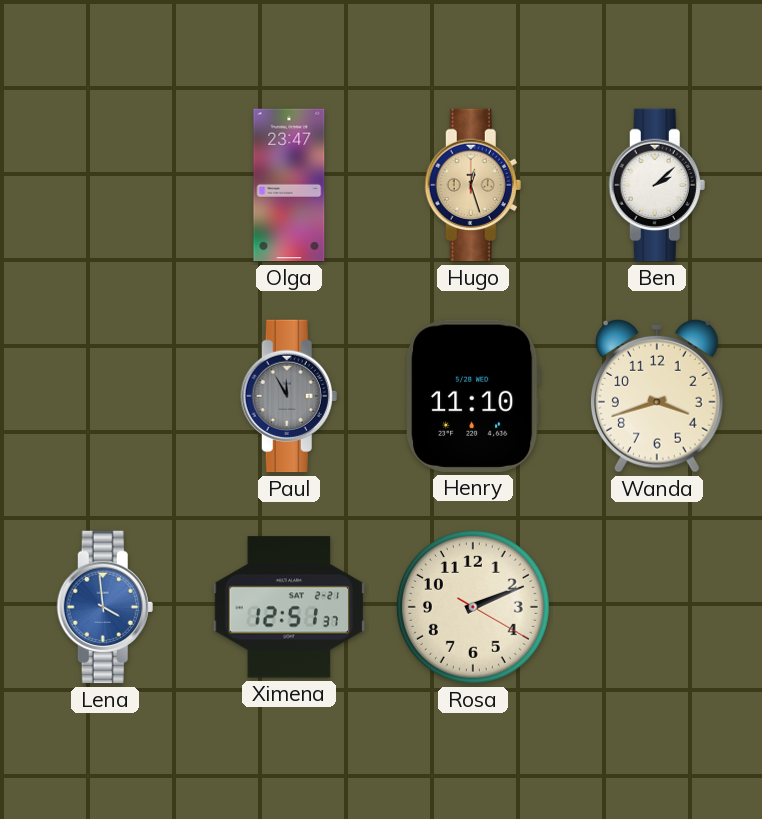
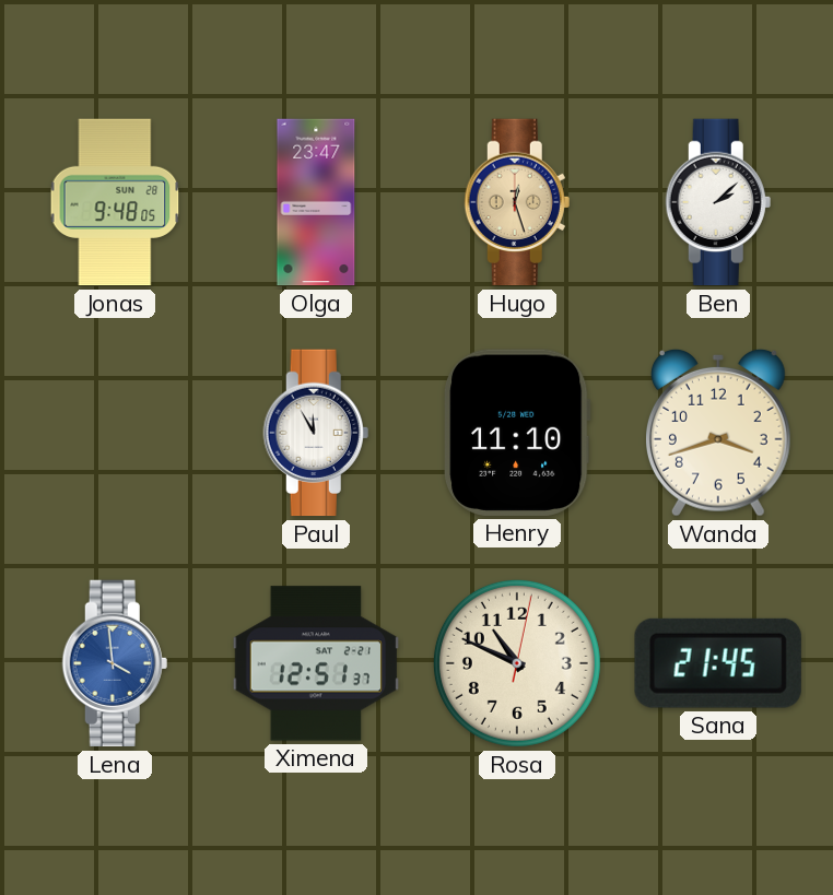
Jonas: none -> 9:48 (115, 202)
Paul dial: grey -> white (316, 433)
Rosa: 2:11 -> 10:49 (517, 663)
Sana: none -> 21:45 (718, 663)
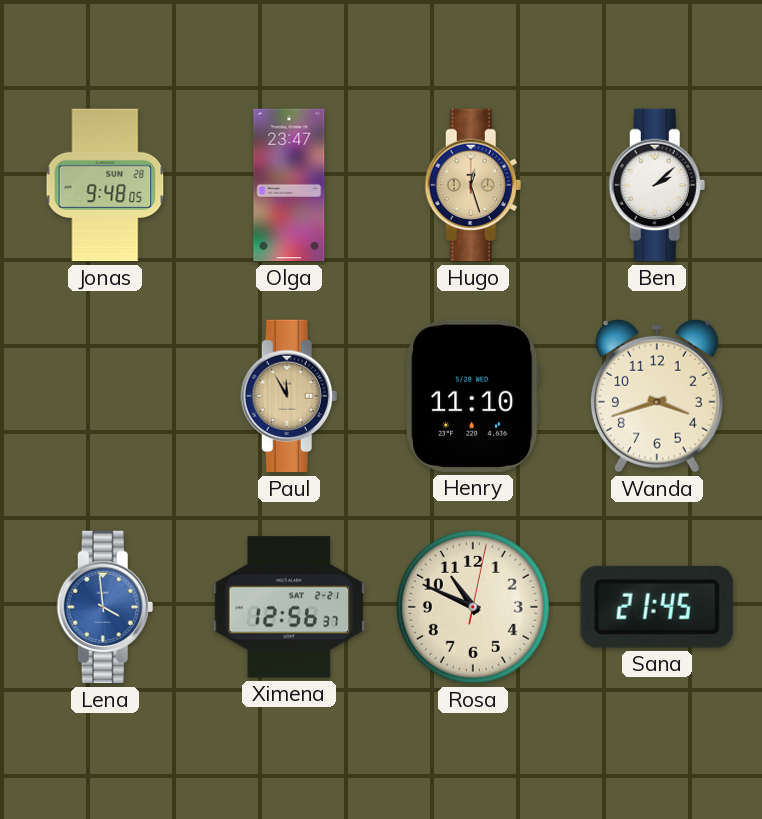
Paul dial: white -> champagne (289, 396)
Ximena: 12:51 -> 12:56 (289, 607)
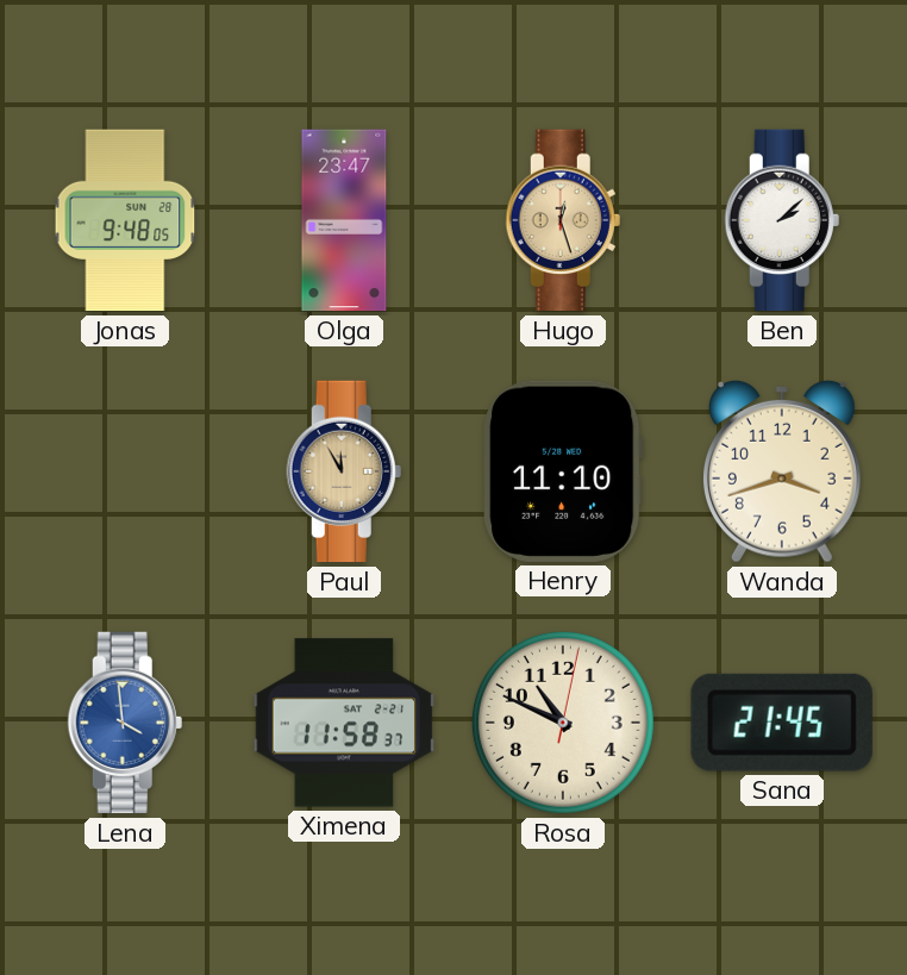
Ximena: 12:56 -> 11:58 (344, 723)
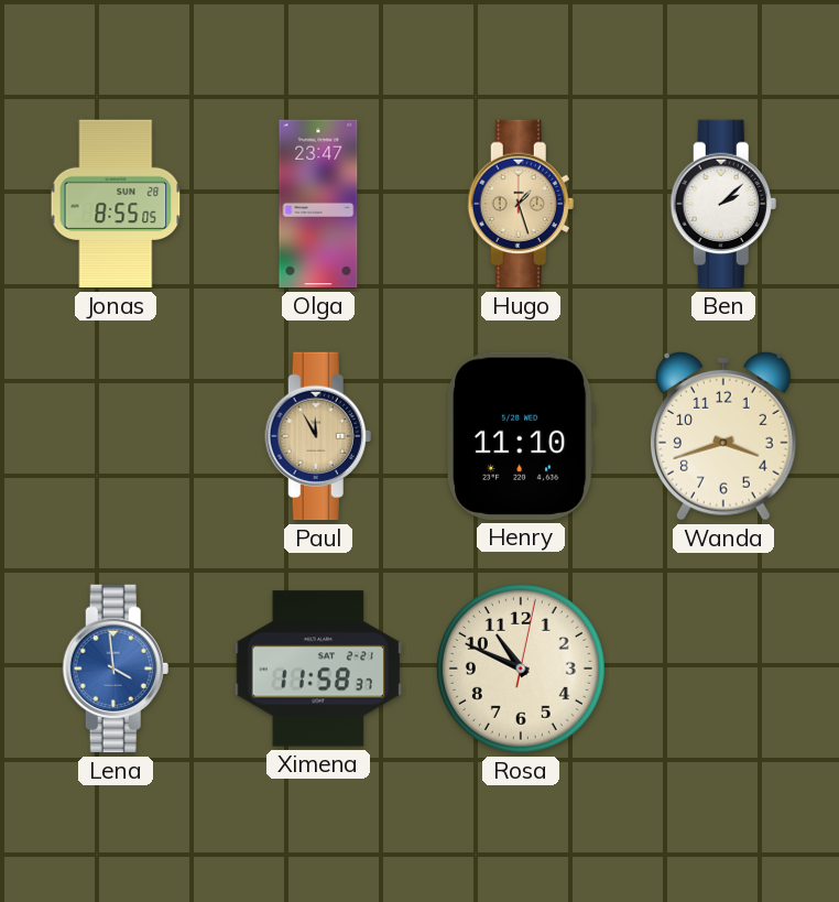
Jonas: 9:48 -> 8:55 (116, 204)
Hugo: 12:27 -> 1:27 (521, 204)
Sana: 21:45 -> none (782, 723)
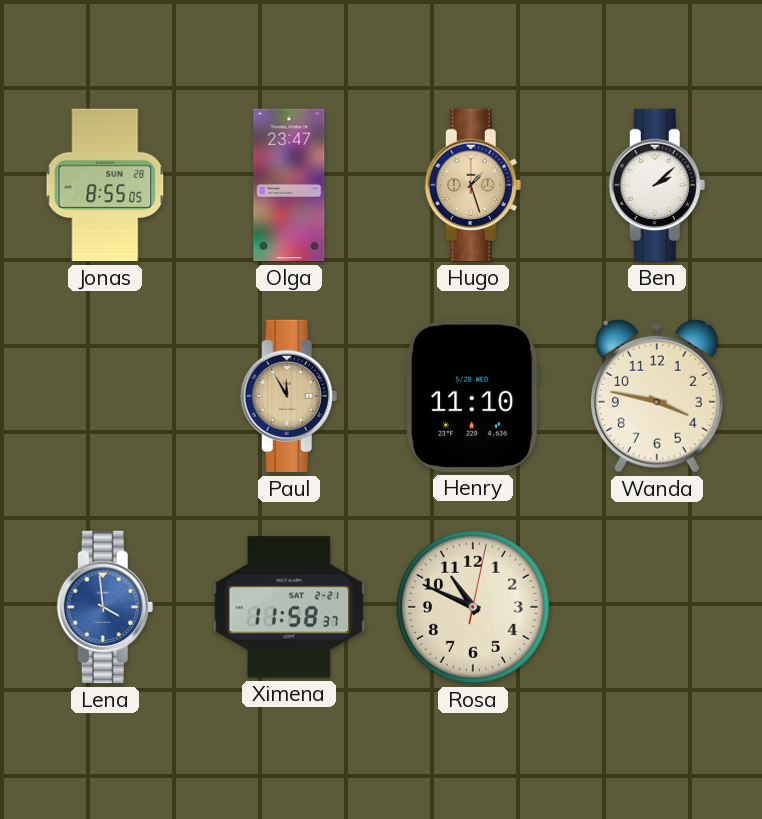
Wanda: 3:42 -> 3:47 (657, 396)
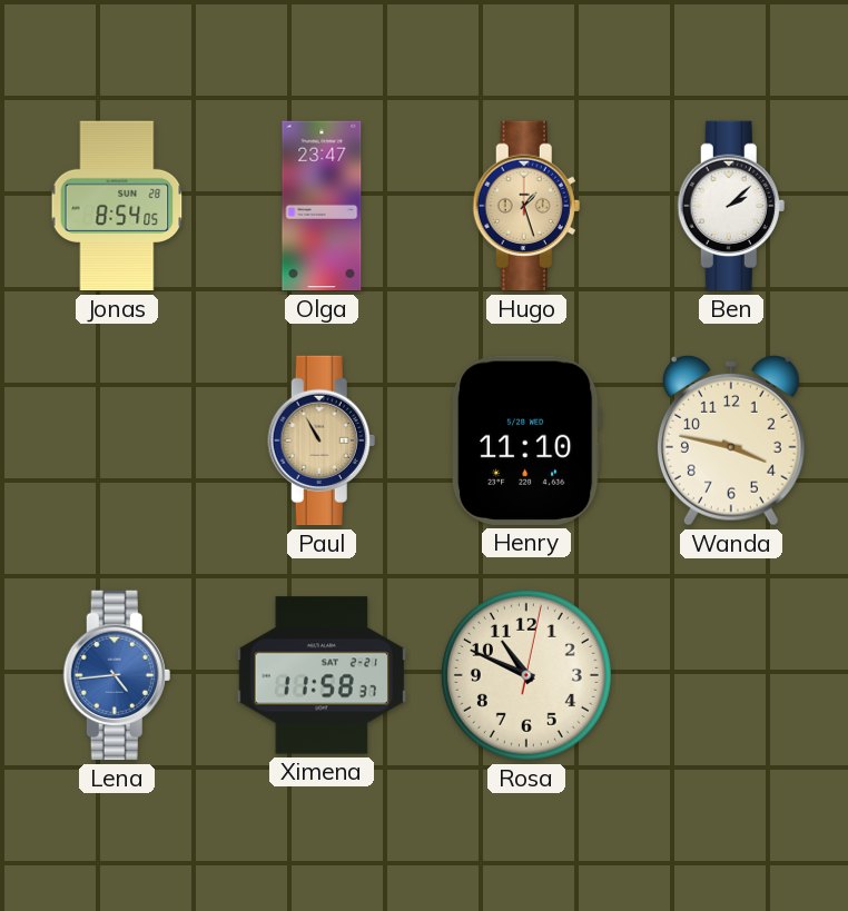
Jonas: 8:55 -> 8:54 (117, 206)
Paul: 11:55 -> 10:55 (322, 440)
Lena: 3:59 -> 4:44 (117, 675)
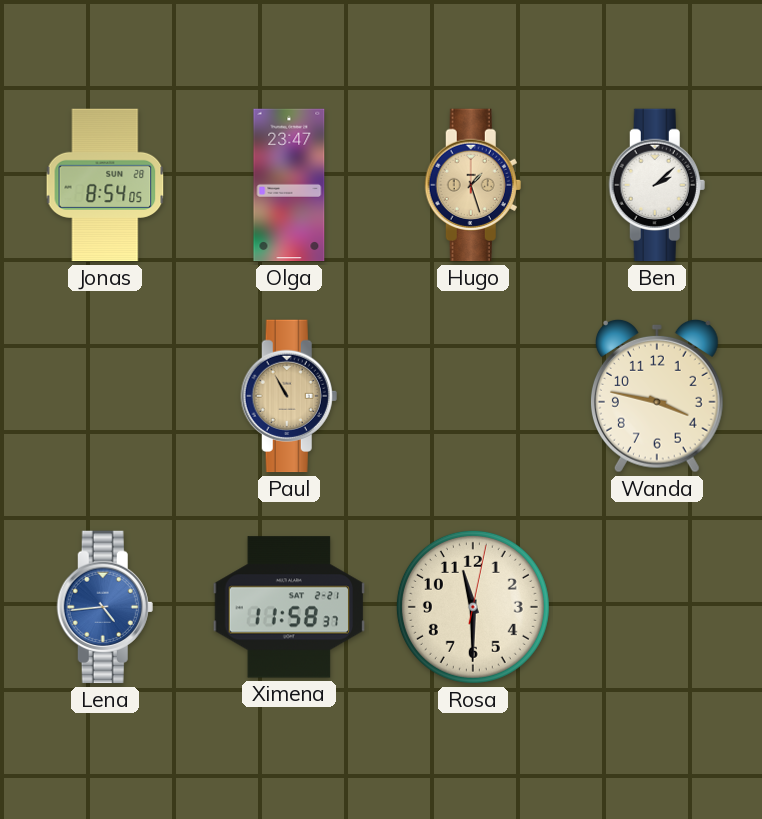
Henry: 11:10 -> none (527, 440)
Rosa: 10:49 -> 11:30 (473, 607)
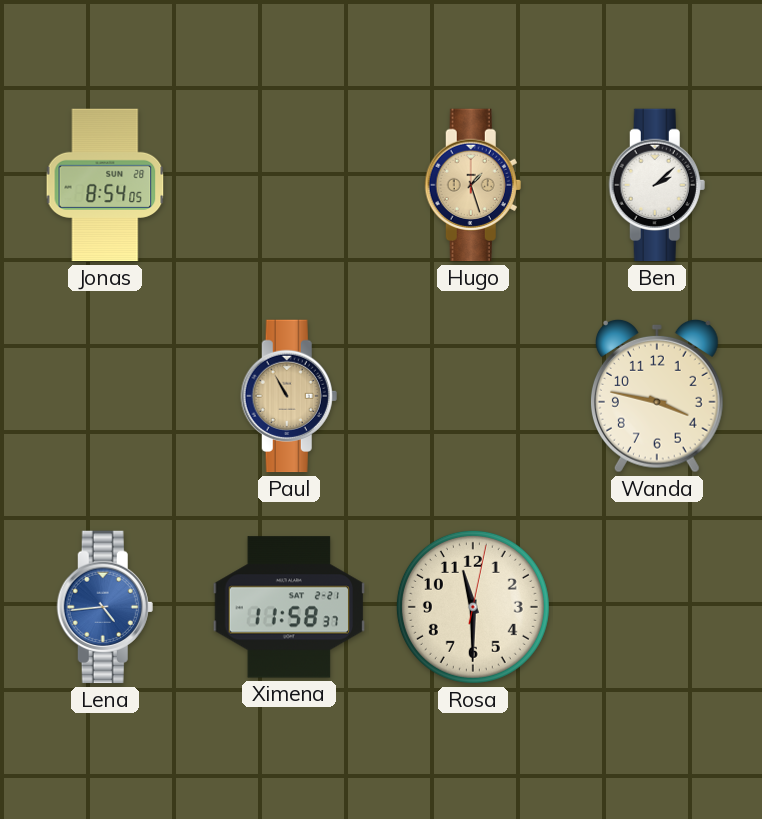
Olga: 23:47 -> none (289, 185)
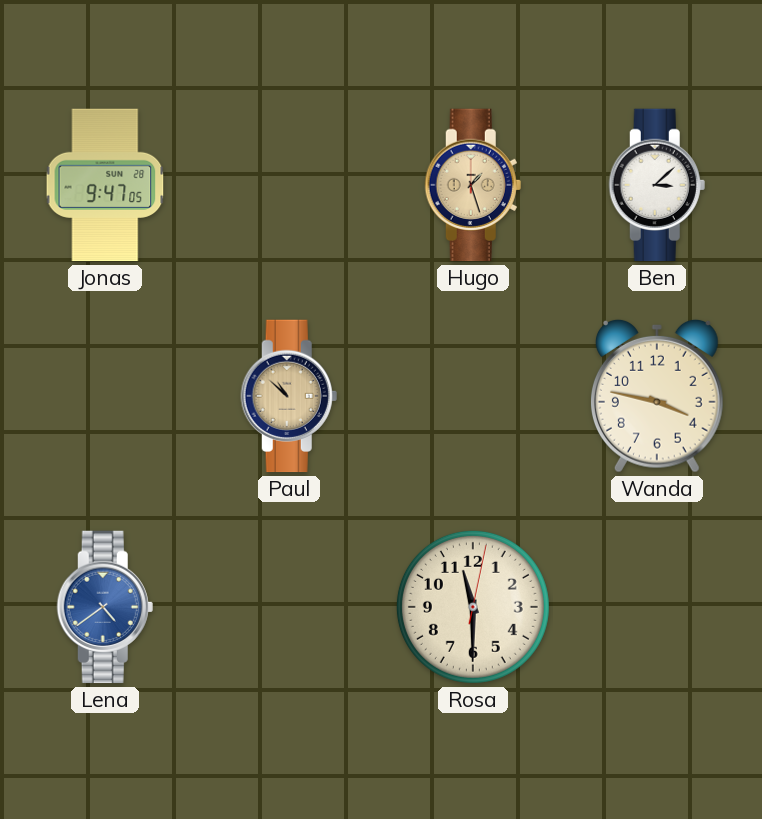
Jonas: 8:54 -> 9:47 (105, 185)
Ben: 2:08 -> 3:08 (657, 185)
Paul: 10:55 -> 10:52 (289, 396)
Lena: 4:44 -> 4:39 (105, 607)
Ximena: 11:58 -> none (289, 607)
